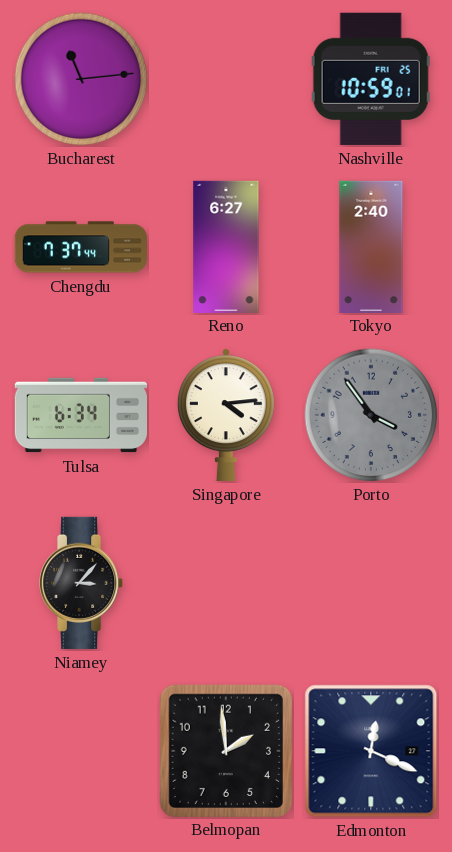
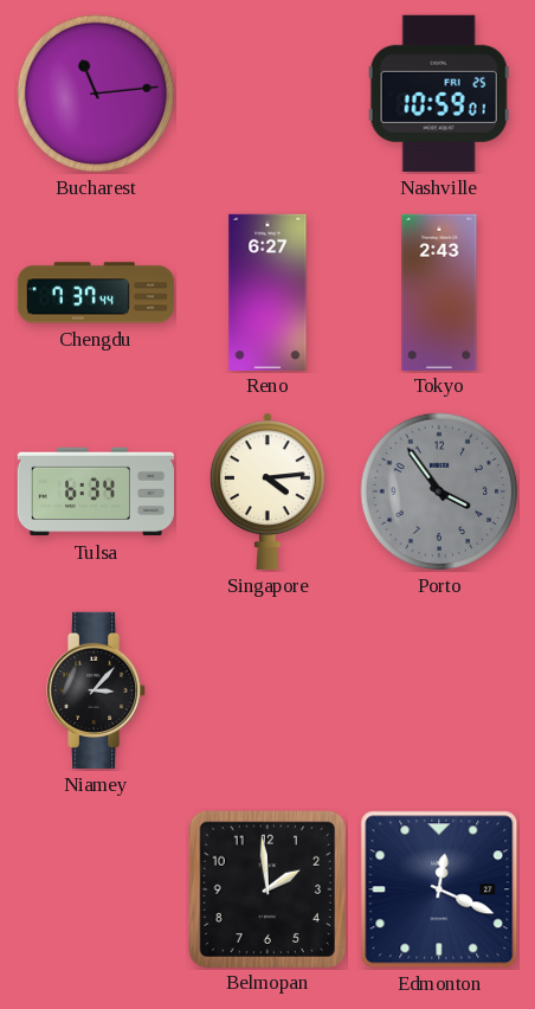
Tokyo: 2:40 -> 2:43 (439, 291)
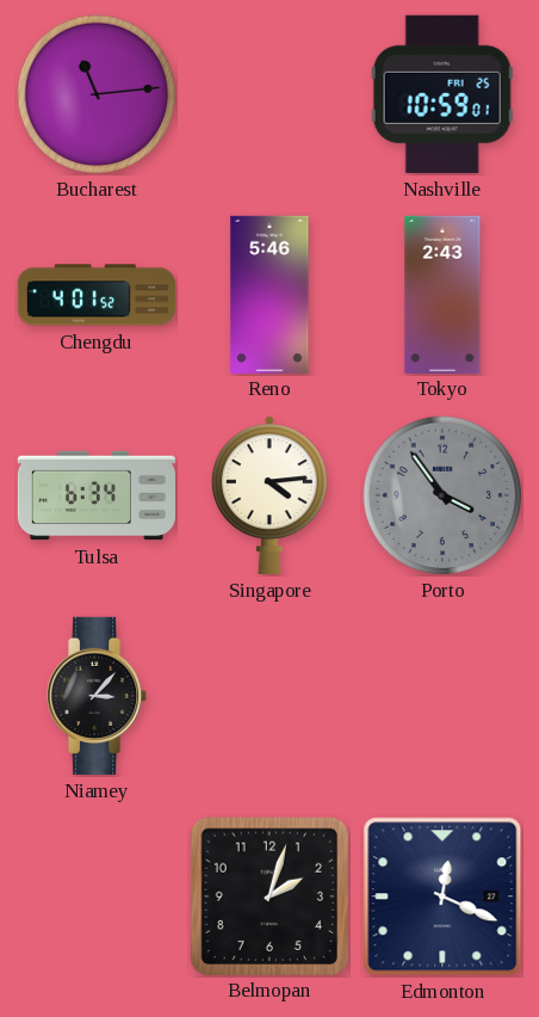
Chengdu: 7:37 -> 4:01 (95, 295)
Reno: 6:27 -> 5:46 (269, 294)
Belmopan: 1:59 -> 2:03 (268, 895)
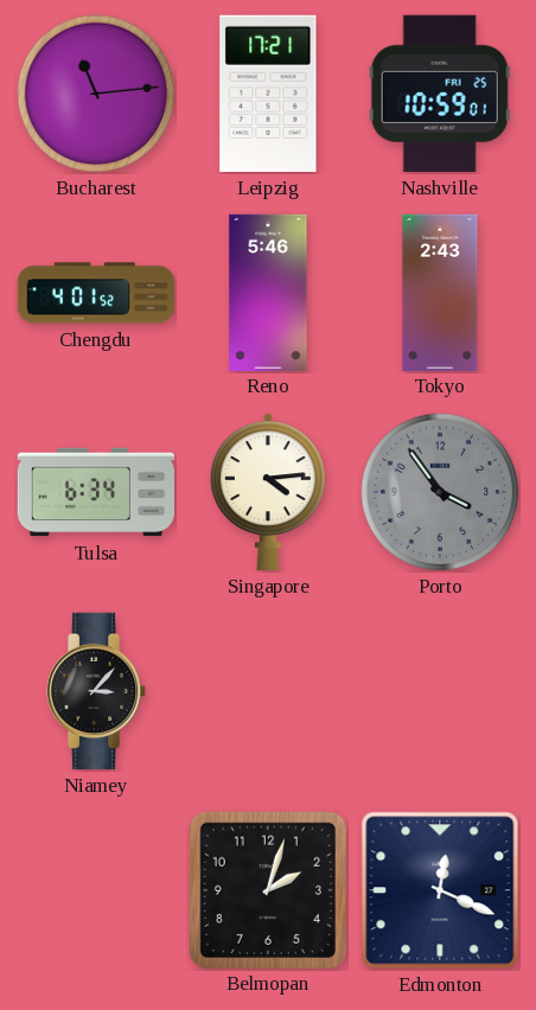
Leipzig: none -> 17:21 (268, 94)
